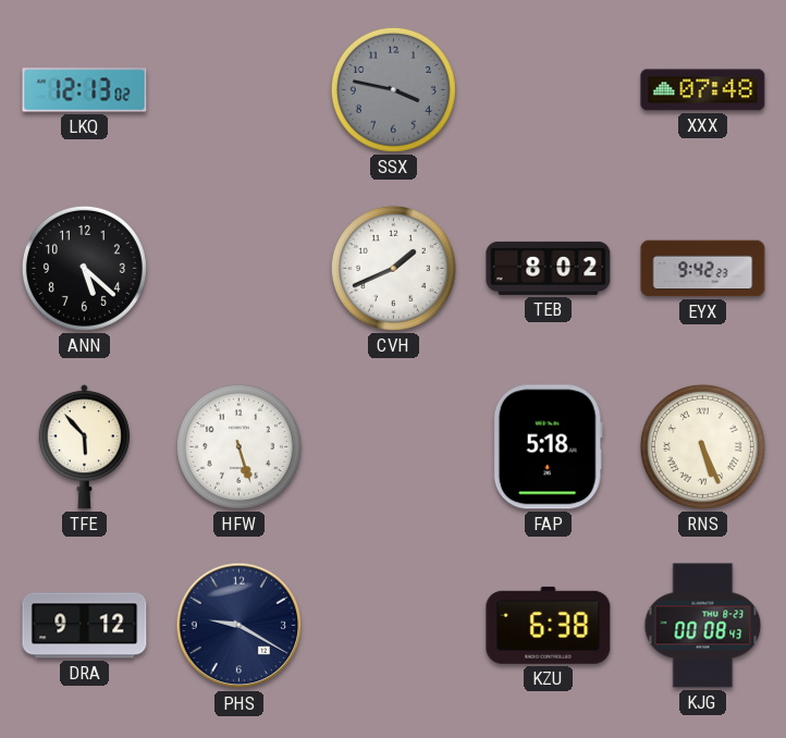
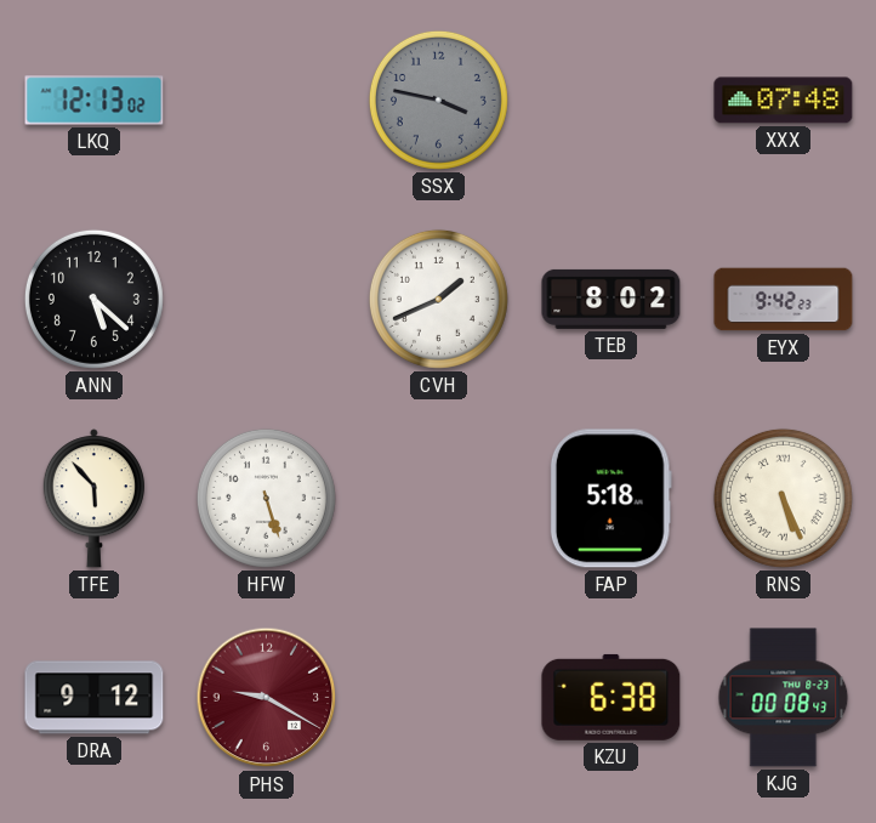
PHS dial: navy -> burgundy (267, 698)
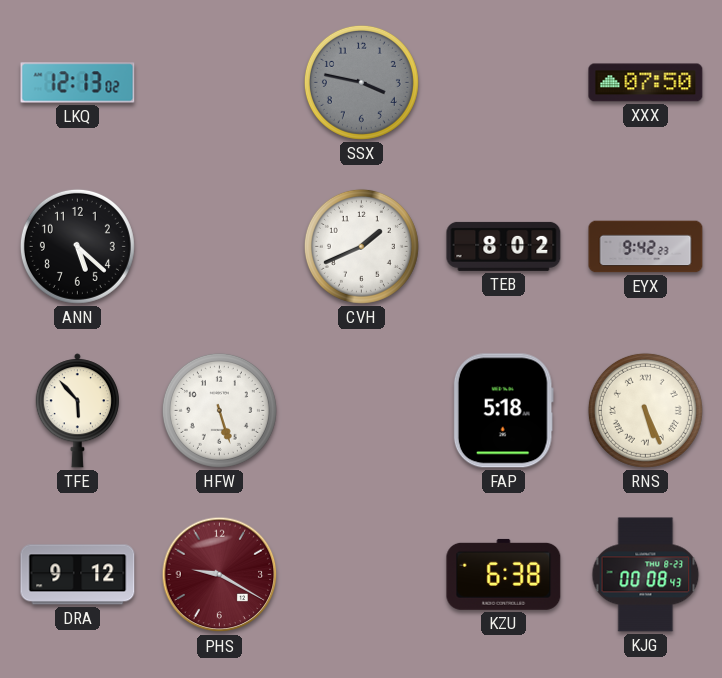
XXX: 07:48 -> 07:50 (646, 83)
